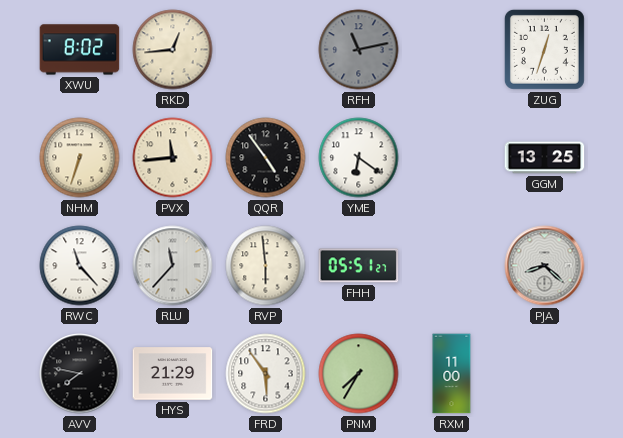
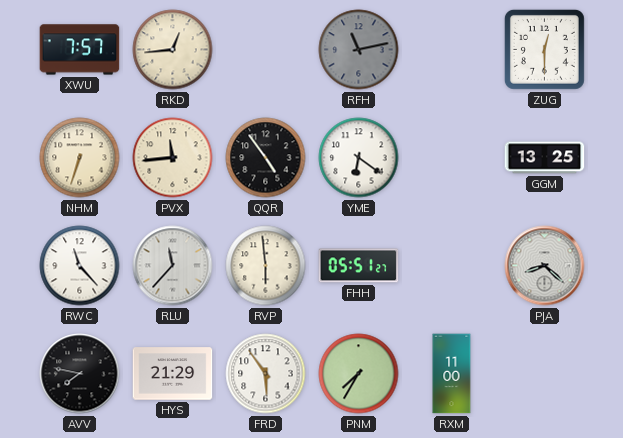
XWU: 8:02 -> 7:57 (80, 50)
ZUG: 12:33 -> 12:30 (544, 49)
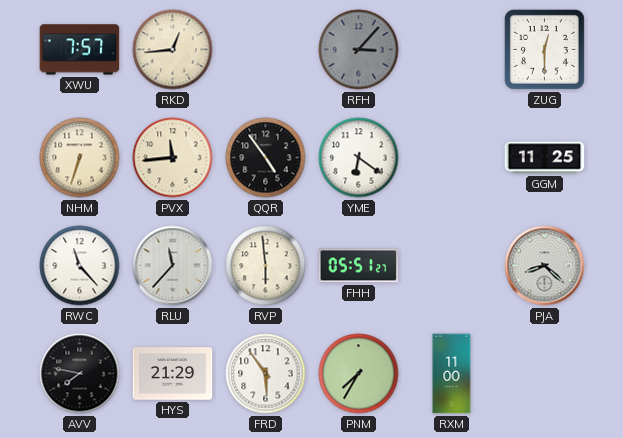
RFH: 11:13 -> 3:07 (359, 50)
GGM: 13:25 -> 11:25 (545, 158)
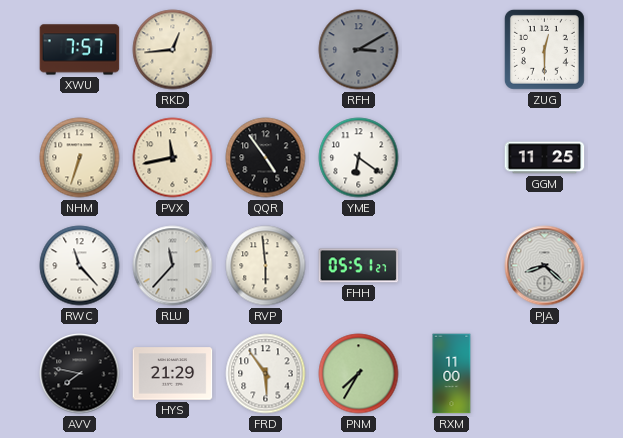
RFH: 3:07 -> 3:10 (359, 50)
PVX: 11:44 -> 11:43 (173, 158)
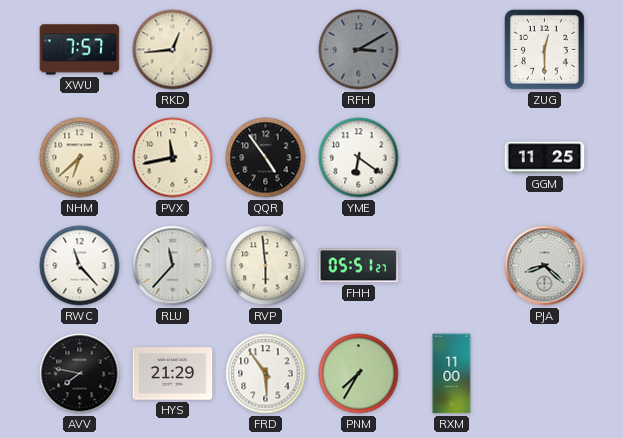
NHM: 6:33 -> 6:38 (80, 158)
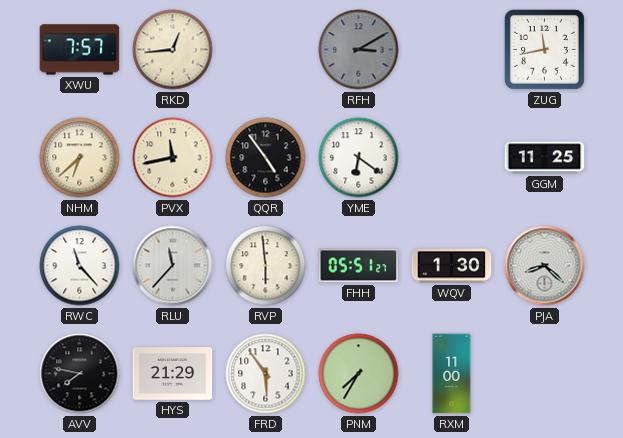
ZUG: 12:30 -> 11:43 (544, 49)
WQV: none -> 1:30 (452, 266)
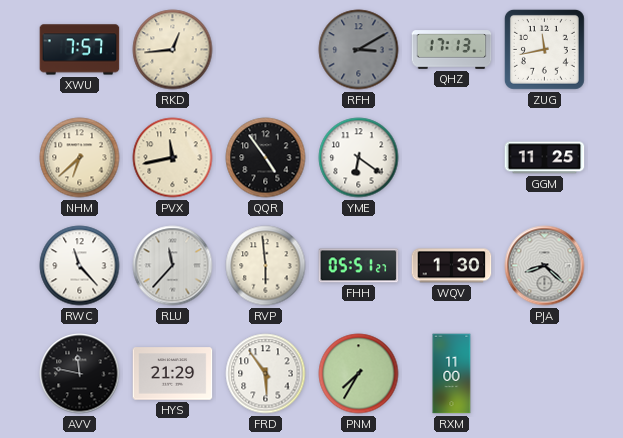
QHZ: none -> 17:13 (452, 50)
AVV: 7:47 -> 11:47 (80, 374)
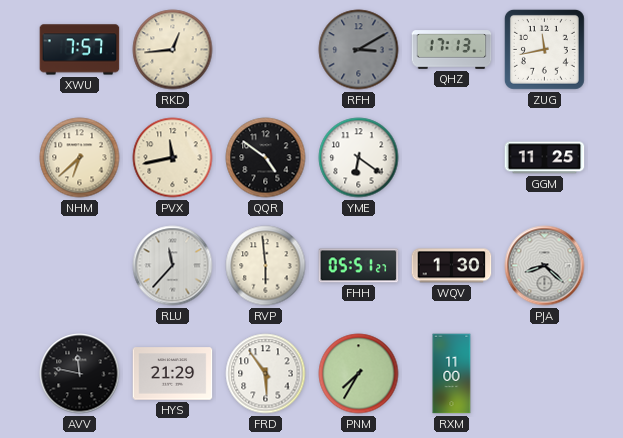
QQR: 4:54 -> 4:51 (266, 158)
RWC: 11:23 -> none (80, 266)
